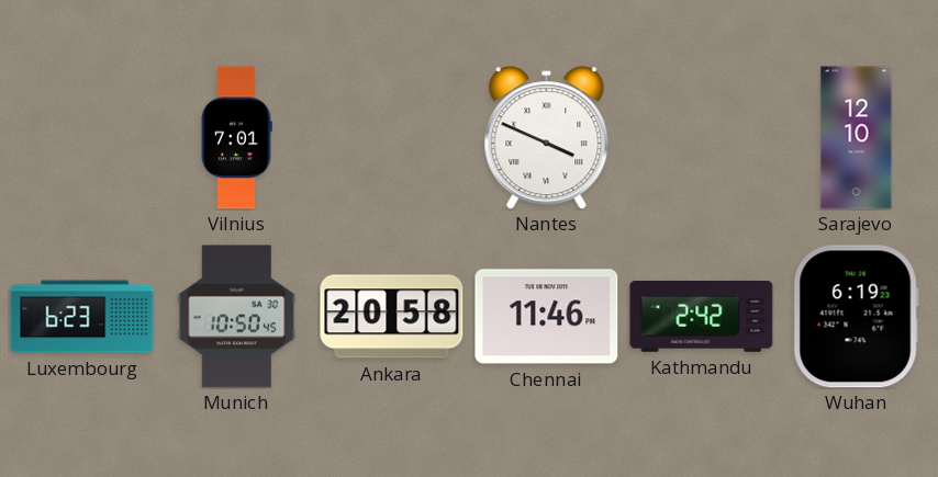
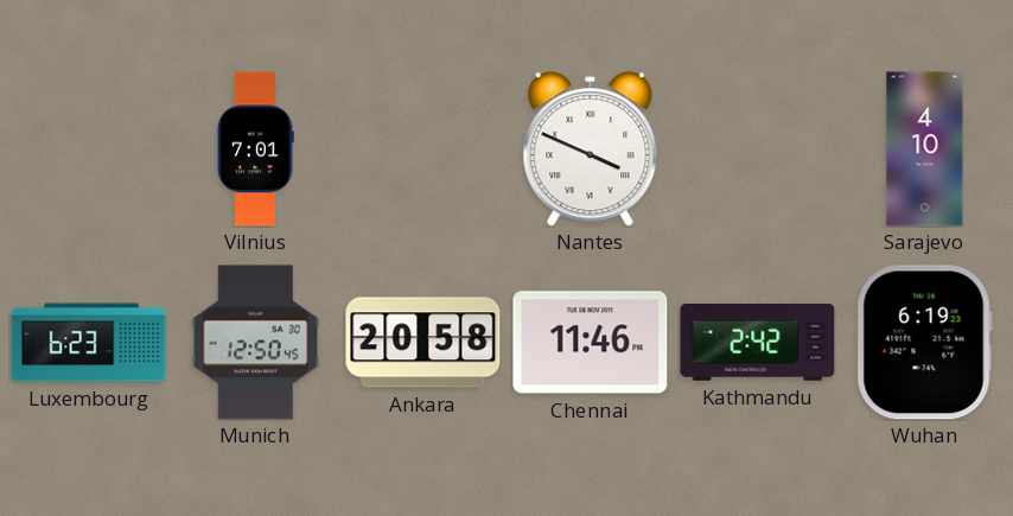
Sarajevo: 12:10 -> 4:10 (925, 149)
Munich: 10:50 -> 12:50 (256, 343)
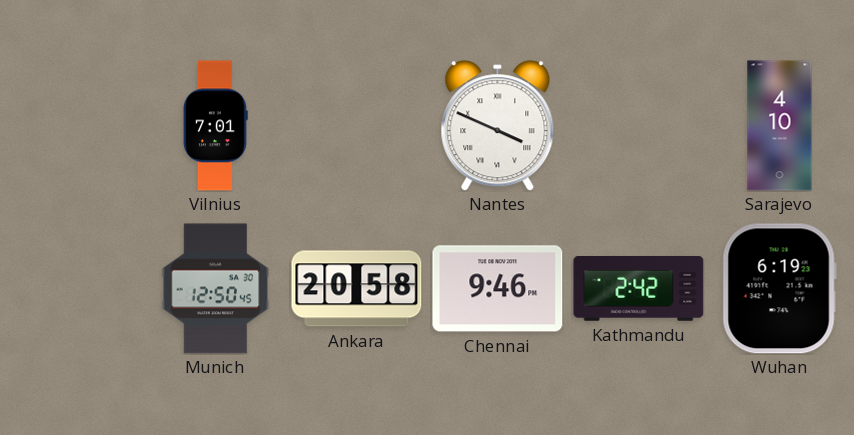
Luxembourg: 6:23 -> none (89, 343)
Chennai: 11:46 -> 9:46 (498, 289)
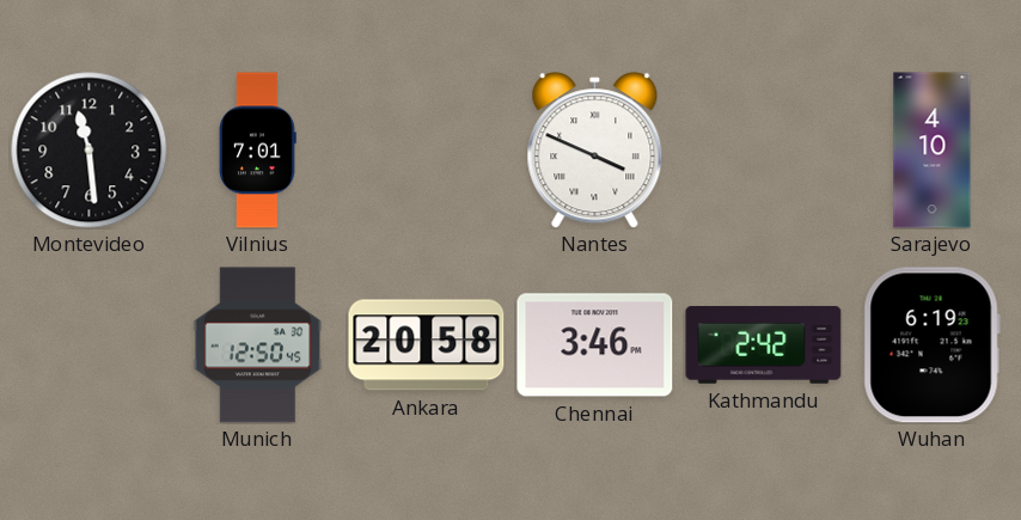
Montevideo: none -> 11:29 (90, 151)
Chennai: 9:46 -> 3:46 (595, 345)
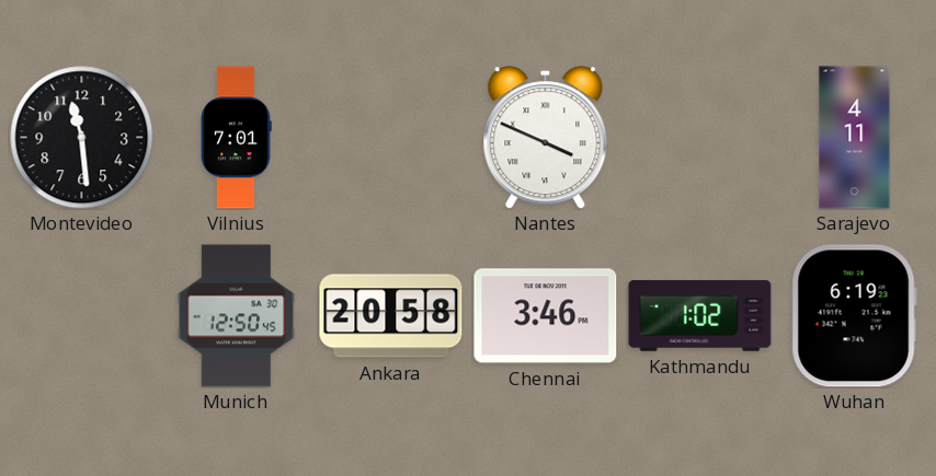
Sarajevo: 4:10 -> 4:11 (855, 138)
Kathmandu: 2:42 -> 1:02 (700, 315)
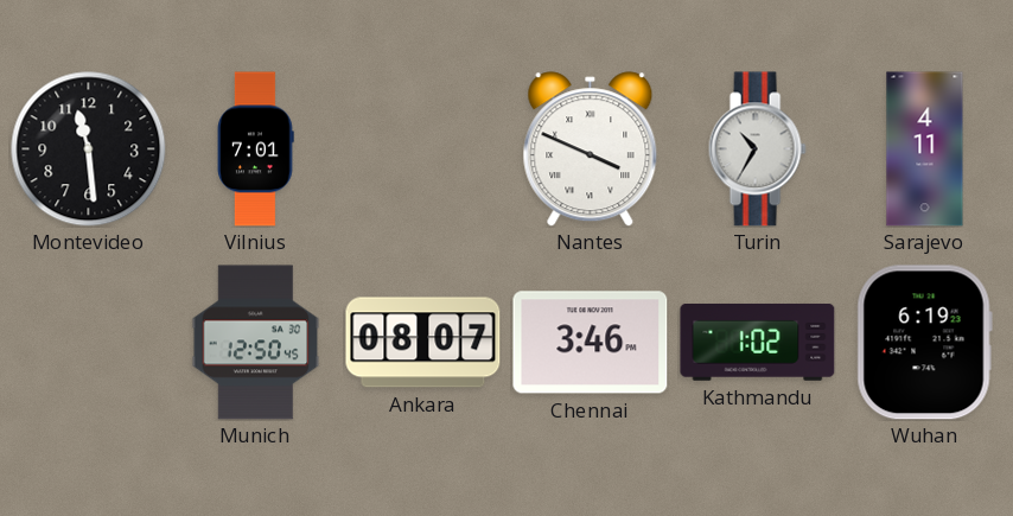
Turin: none -> 10:35 (757, 149)
Ankara: 20:58 -> 08:07 (423, 343)
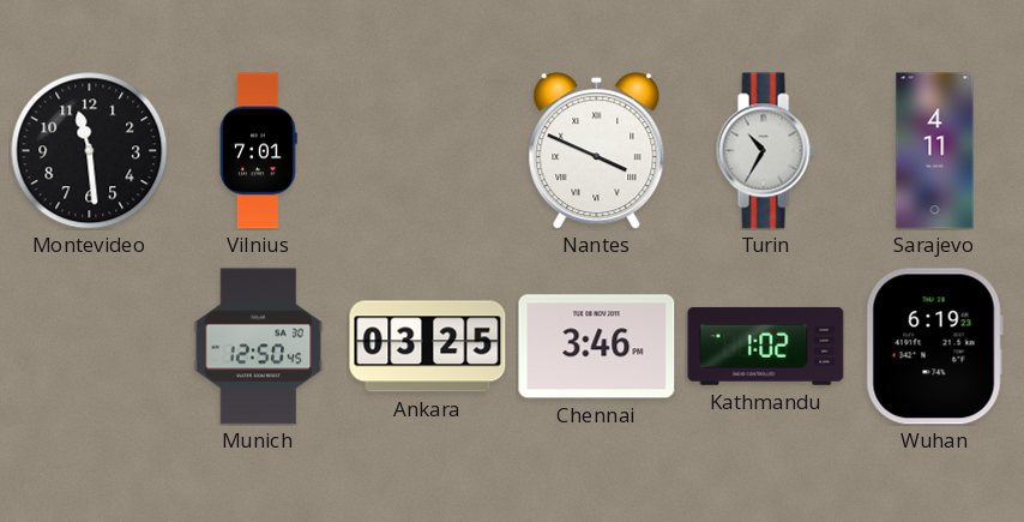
Ankara: 08:07 -> 03:25 (428, 347)
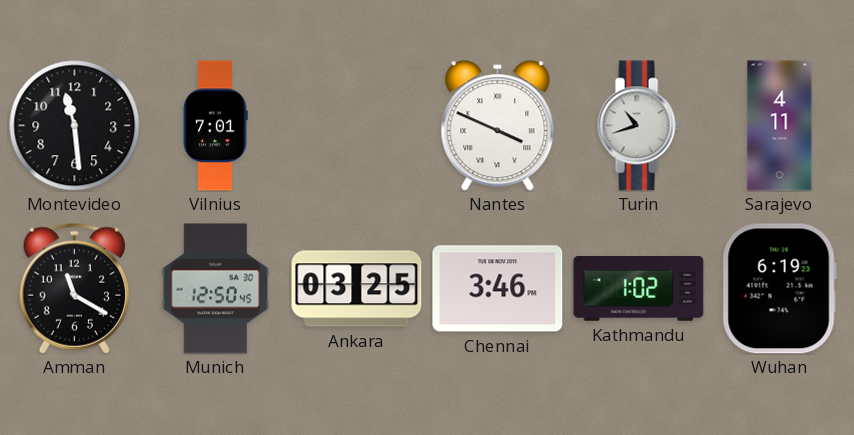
Turin: 10:35 -> 10:42 (638, 126)
Amman: none -> 11:20 (74, 288)
